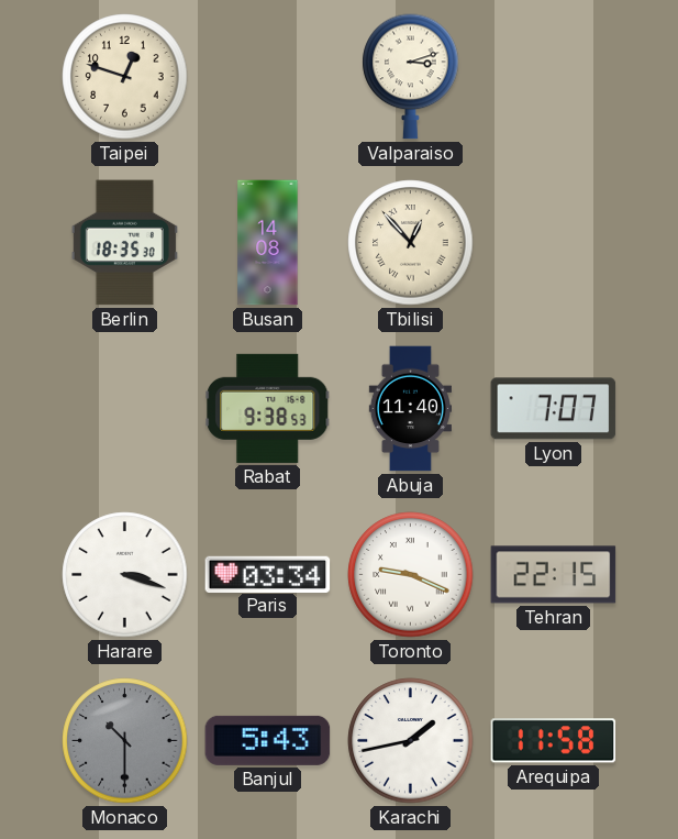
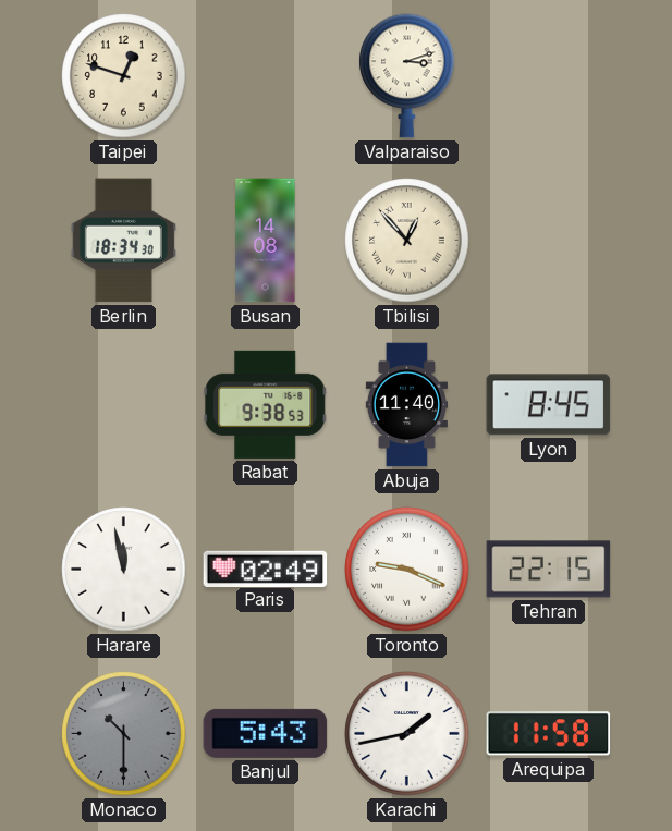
Berlin: 18:35 -> 18:34 (123, 241)
Lyon: 7:07 -> 8:45 (549, 405)
Harare: 3:18 -> 11:58 (124, 570)
Paris: 03:34 -> 02:49 (266, 569)
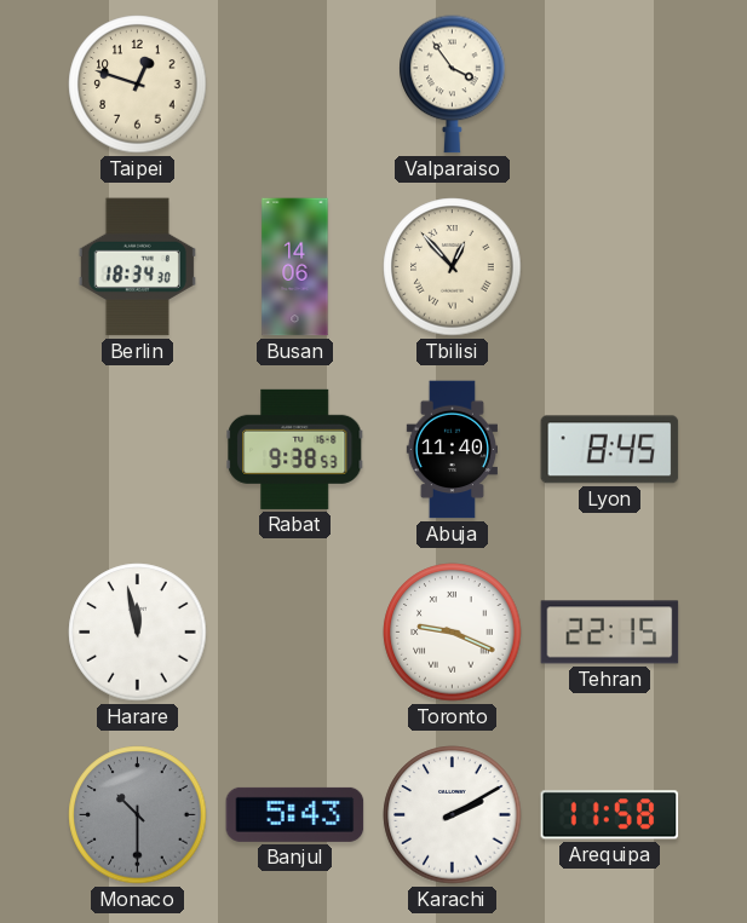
Valparaiso: 3:12 -> 3:54 (453, 85)
Busan: 14:08 -> 14:06 (295, 267)
Paris: 02:49 -> none (266, 569)
Karachi: 1:43 -> 2:10 (453, 815)
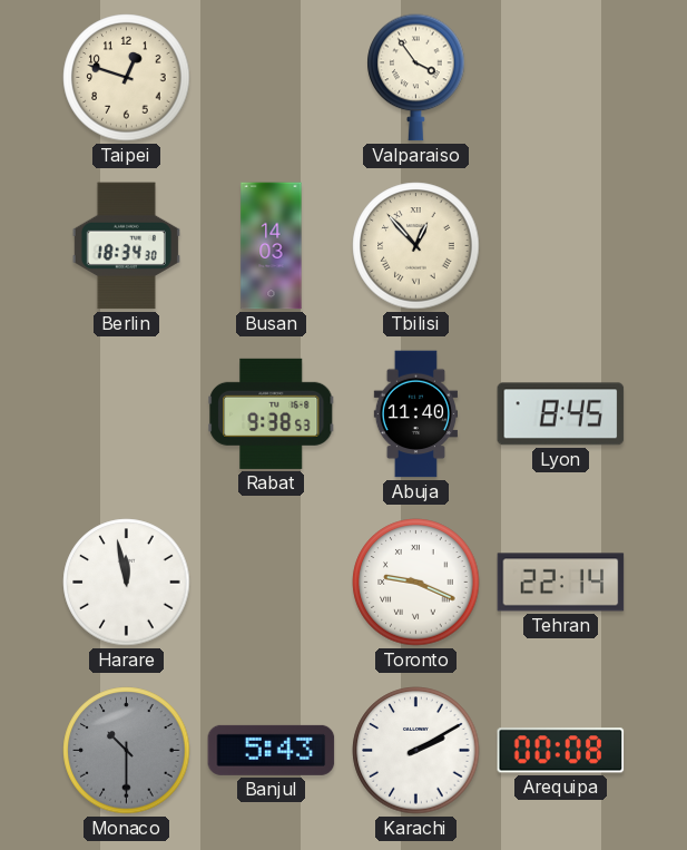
Busan: 14:06 -> 14:03 (272, 246)
Tehran: 22:15 -> 22:14 (561, 583)
Arequipa: 11:58 -> 00:08 (561, 751)
